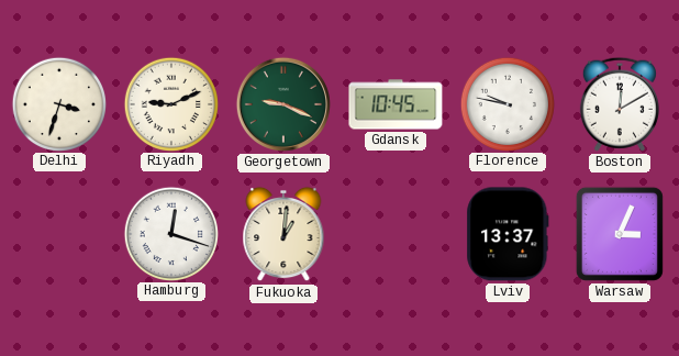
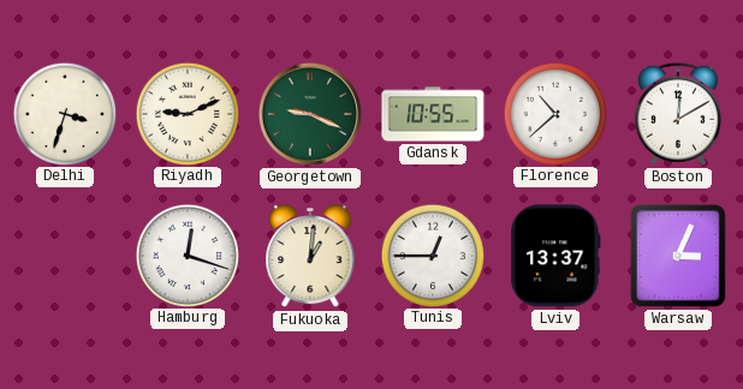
Gdansk: 10:45 -> 10:55 (433, 114)
Florence: 9:47 -> 10:38 (554, 113)
Tunis: none -> 12:45 (432, 255)
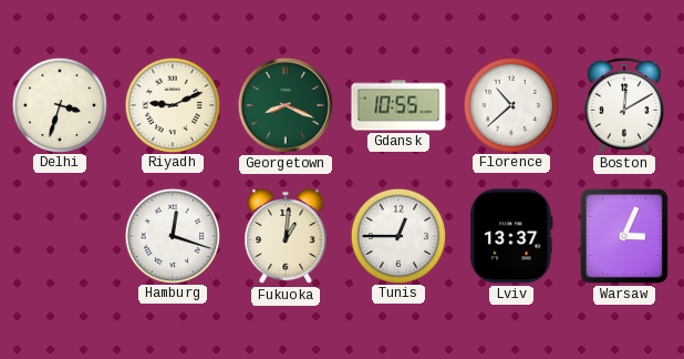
Georgetown: 9:19 -> 8:19 (286, 105)
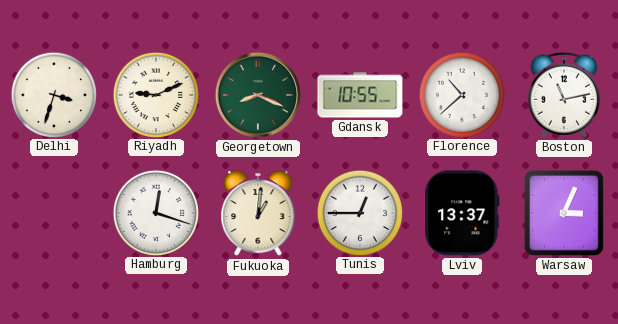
Boston: 12:10 -> 11:13 (564, 95)
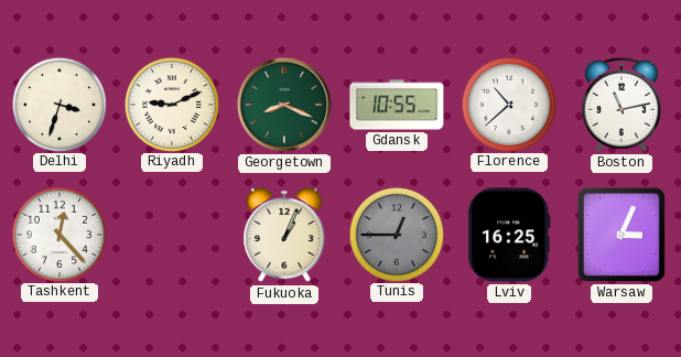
Tashkent: none -> 12:23 (58, 234)
Hamburg: 12:18 -> none (155, 212)
Fukuoka: 1:01 -> 1:04 (284, 235)
Tunis dial: white -> grey (396, 234)
Lviv: 13:37 -> 16:25 (509, 235)
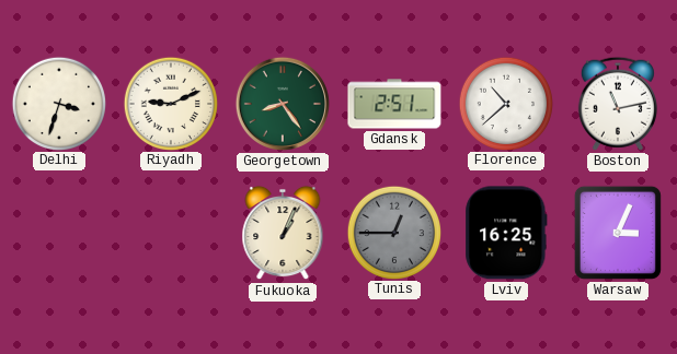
Georgetown: 8:19 -> 8:24 (283, 104)
Gdansk: 10:55 -> 2:51 (394, 104)
Tashkent: 12:23 -> none (58, 234)
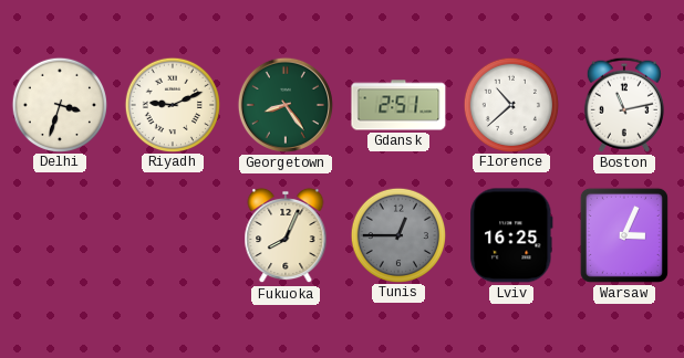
Fukuoka: 1:04 -> 8:04 (286, 235)
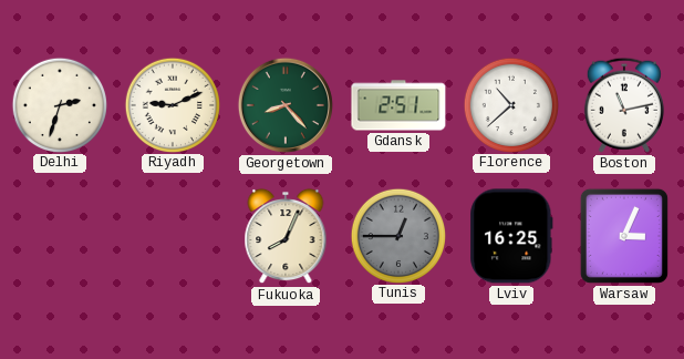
Delhi: 3:33 -> 2:33 (59, 104)
Georgetown: 8:24 -> 8:23 (286, 105)
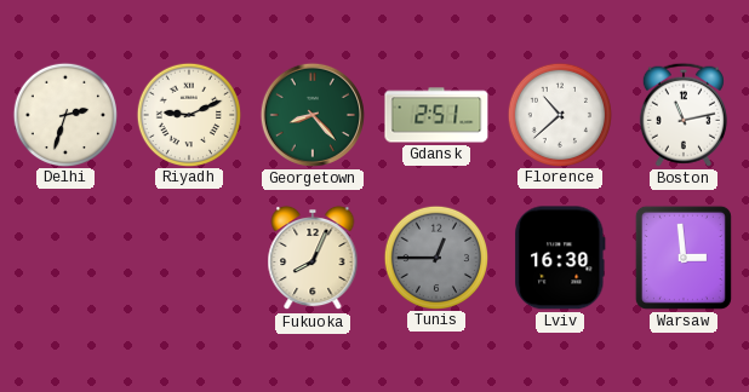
Lviv: 16:25 -> 16:30 (560, 258)
Warsaw: 3:04 -> 2:59 (684, 258)
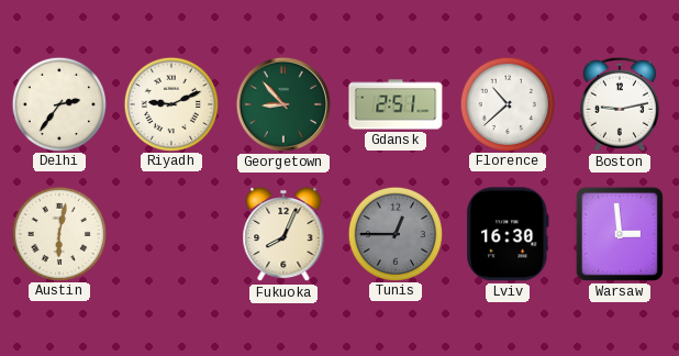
Delhi: 2:33 -> 2:36 (58, 103)
Georgetown: 8:23 -> 8:53 (283, 104)
Boston: 11:13 -> 9:13 (620, 104)
Austin: none -> 6:02 (58, 233)
